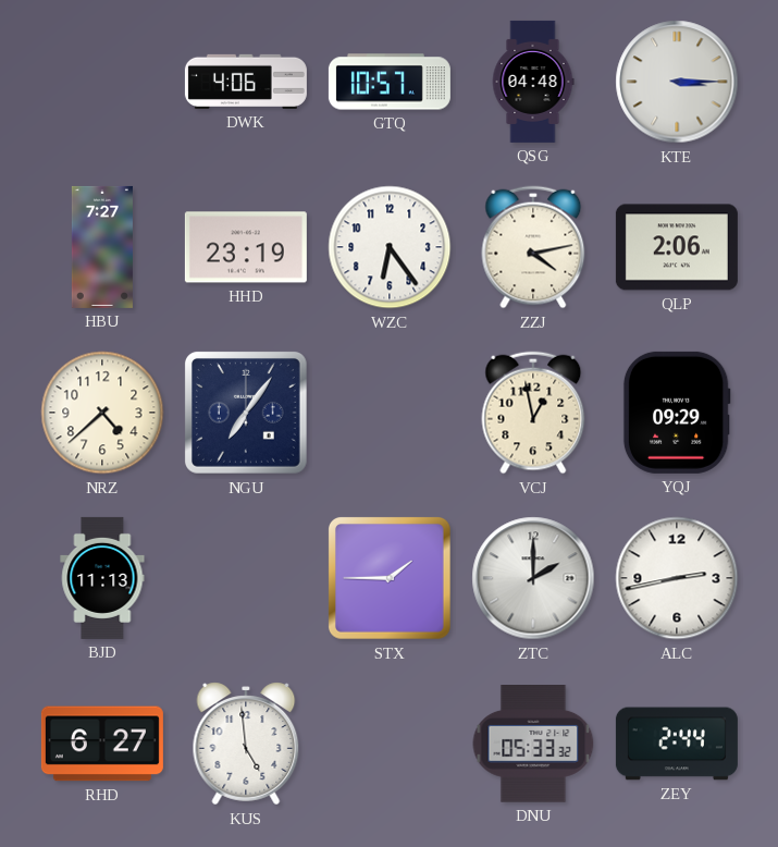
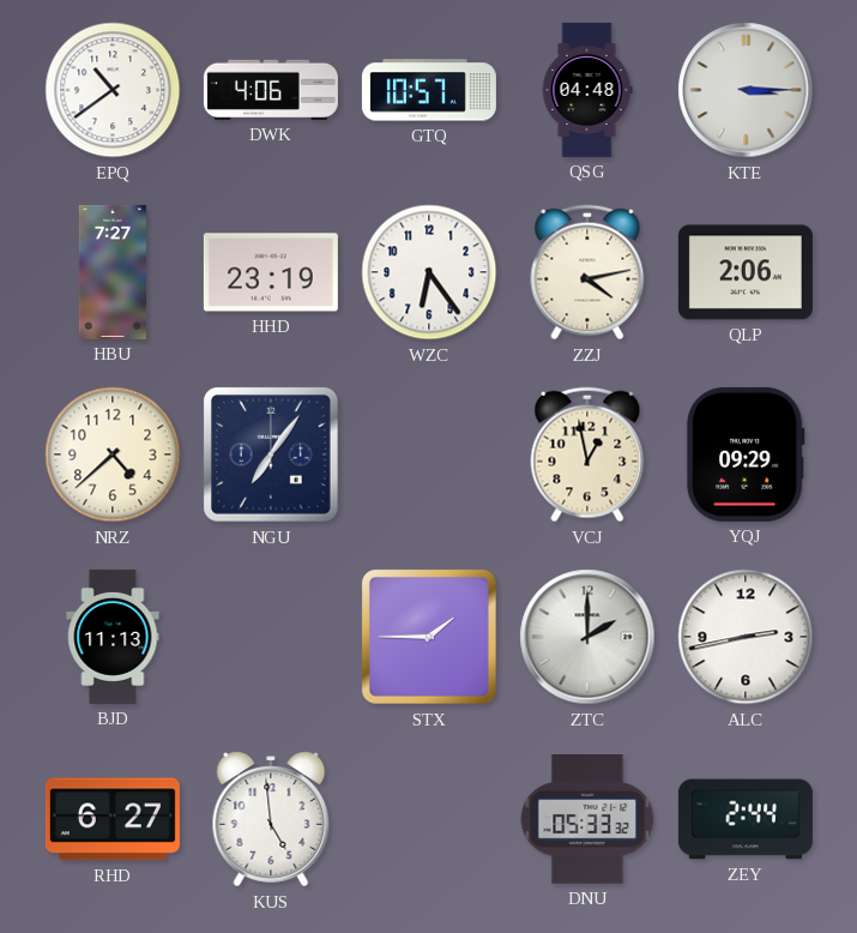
EPQ: none -> 10:39 (113, 90)
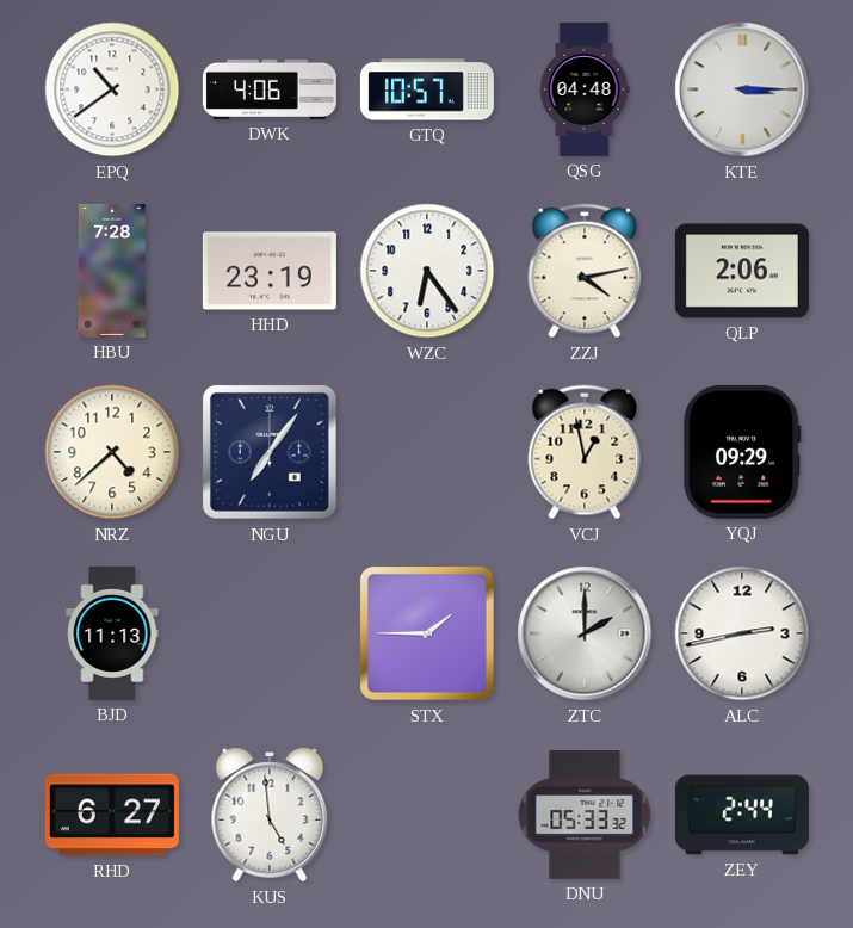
HBU: 7:27 -> 7:28 (112, 271)
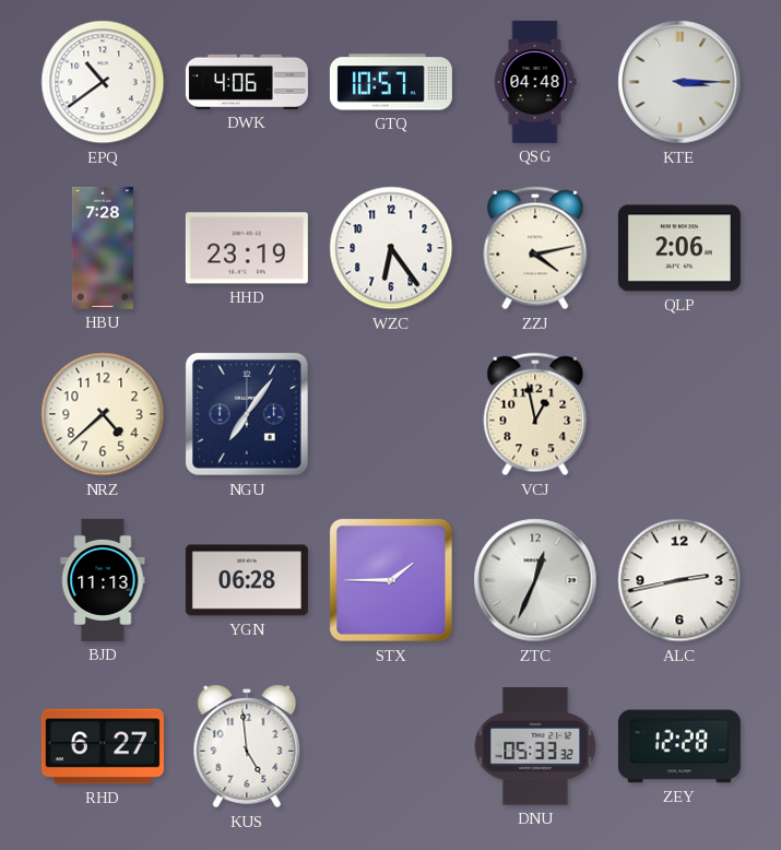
YQJ: 09:29 -> none (742, 452)
YGN: none -> 06:28 (247, 580)
ZTC: 2:00 -> 12:34 (535, 580)
ZEY: 2:44 -> 12:28 (679, 746)
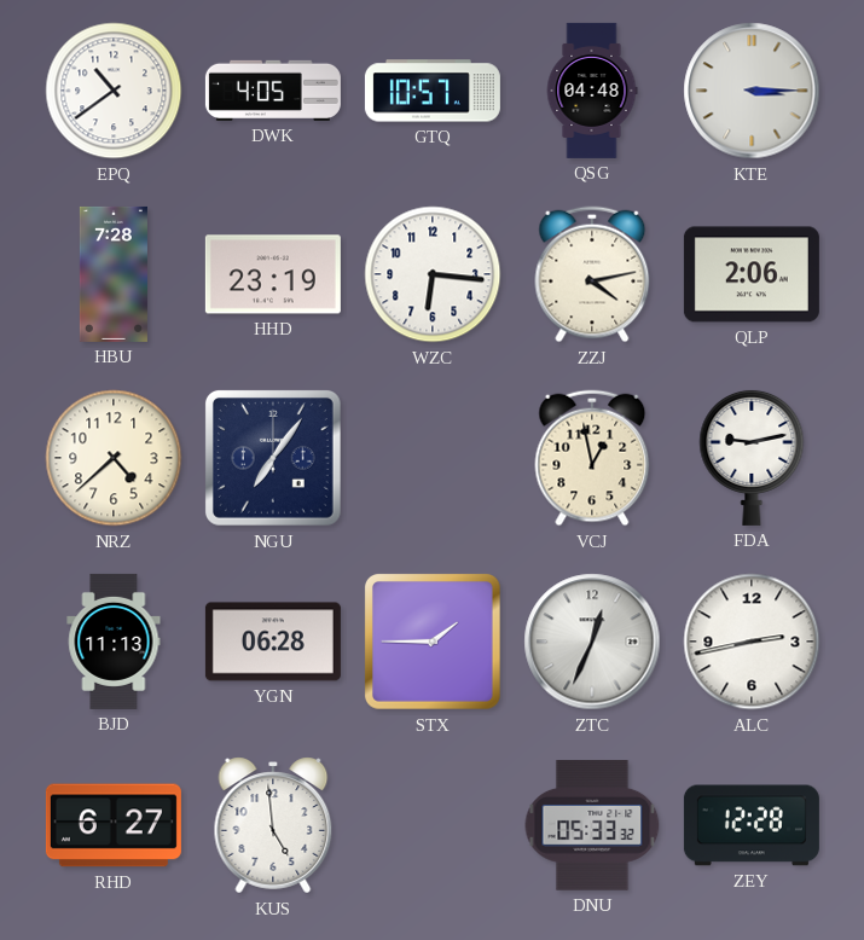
DWK: 4:06 -> 4:05 (273, 91)
WZC: 6:24 -> 6:16 (433, 274)
FDA: none -> 9:13 (752, 457)
